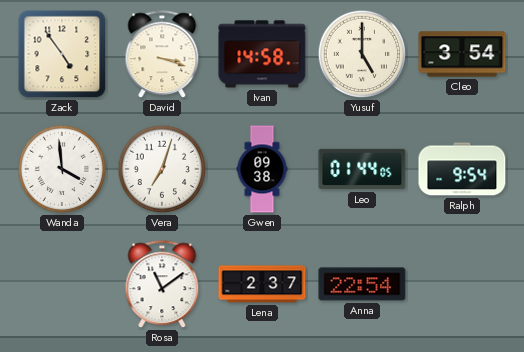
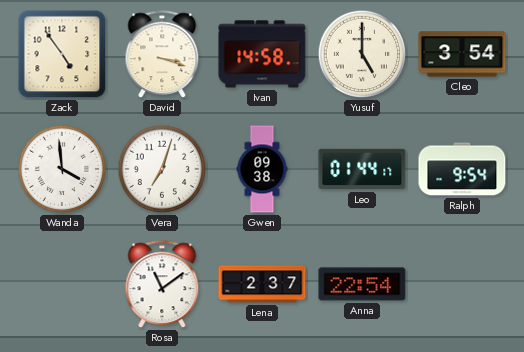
Leo: 01:44:05 -> 01:44:17 (362, 169)
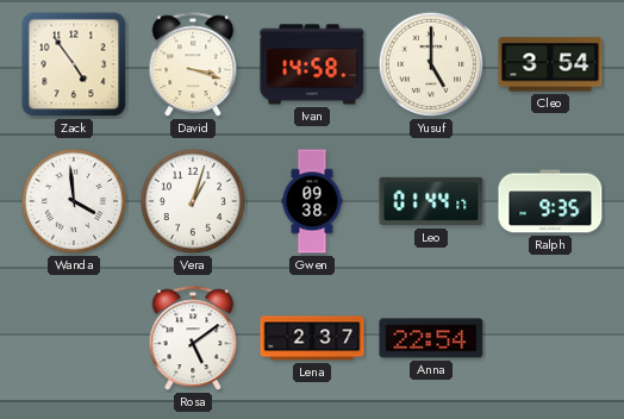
Vera: 7:03 -> 1:03 (193, 201)
Ralph: 9:54 -> 9:35 (550, 201)
Rosa: 11:09 -> 5:09 (193, 339)
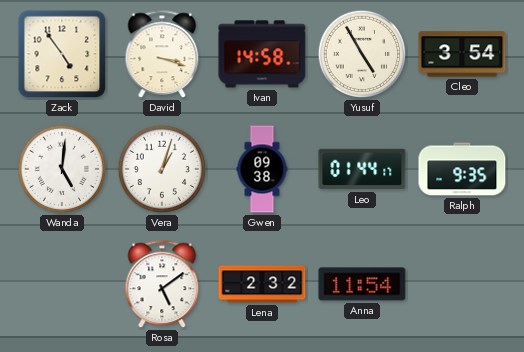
Yusuf: 5:00 -> 4:55 (362, 54)
Wanda: 3:59 -> 5:01 (62, 169)
Lena: 2:37 -> 2:32 (262, 284)
Anna: 22:54 -> 11:54 (362, 284)
